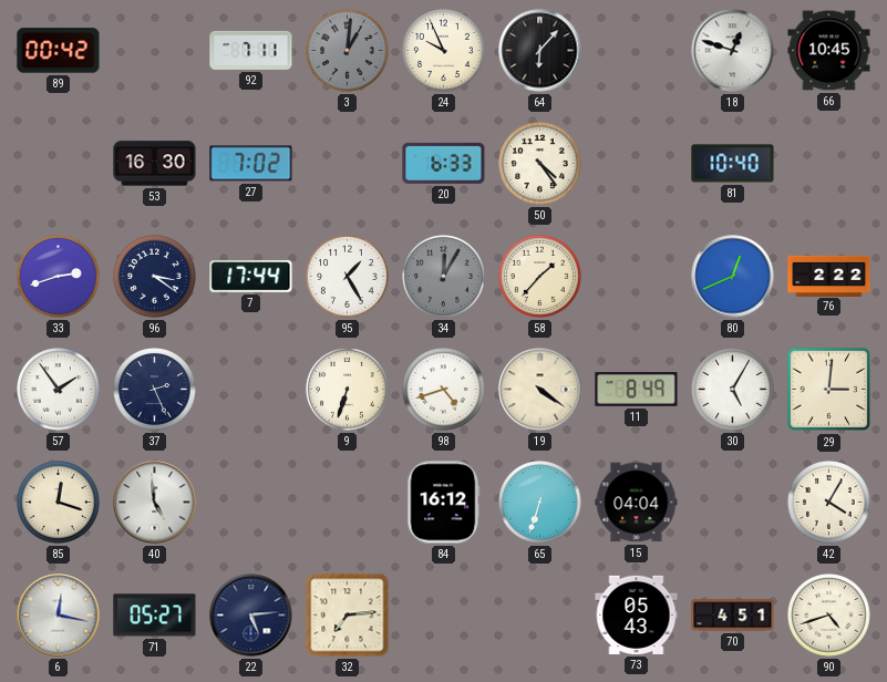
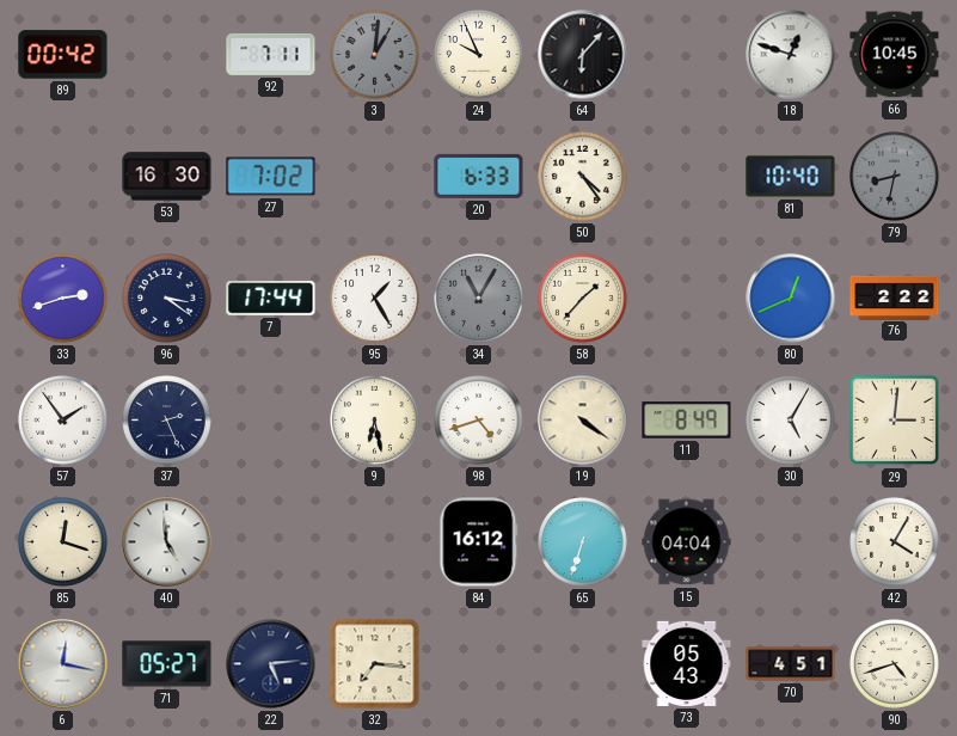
79: none -> 8:32 (895, 177)
34: 12:05 -> 11:05 (479, 299)
9: 6:33 -> 6:28 (375, 421)
32: 7:14 -> 7:16 (375, 664)
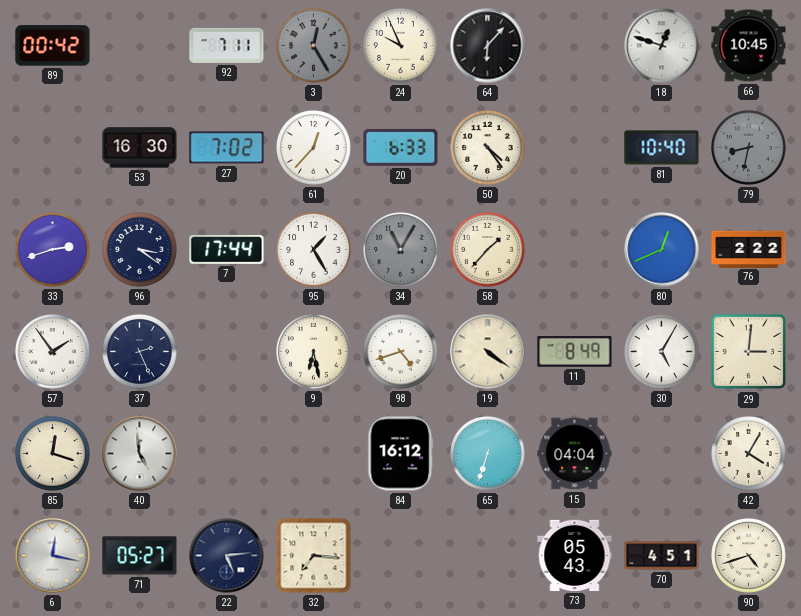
3: 1:01 -> 12:25 (314, 46)
61: none -> 12:37 (314, 148)
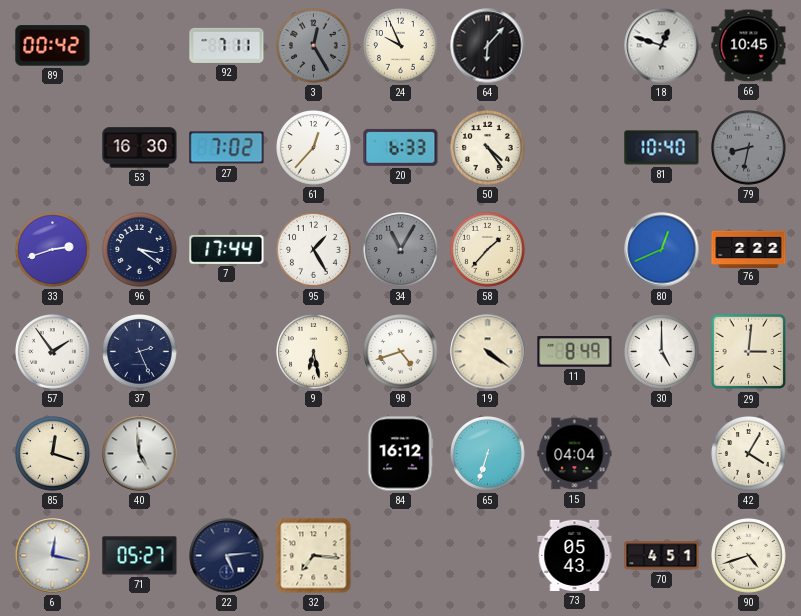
30: 5:05 -> 5:00 (662, 352)
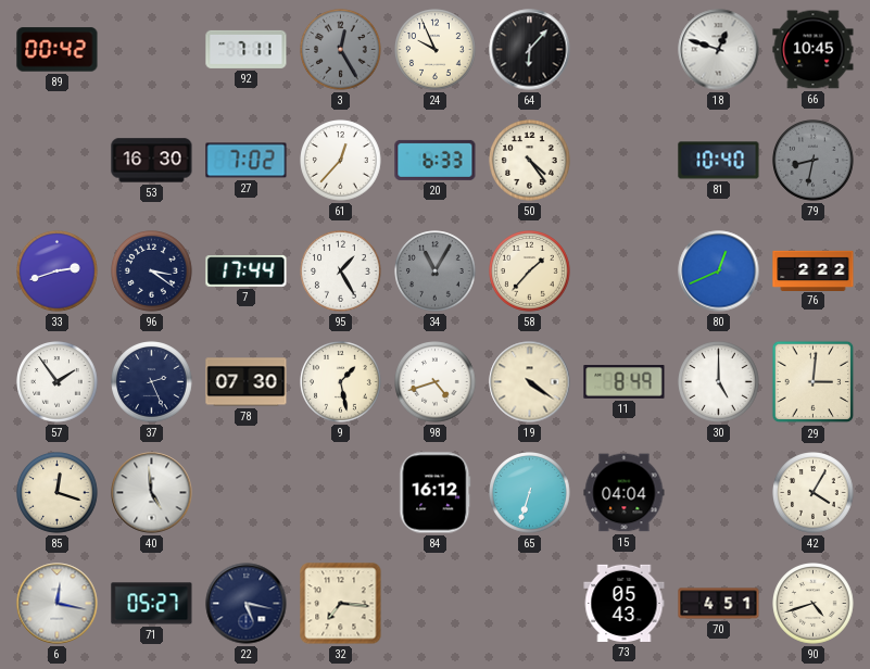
78: none -> 07:30 (247, 382)
9: 6:28 -> 1:28 (341, 382)
22: 5:14 -> 5:17 (247, 604)
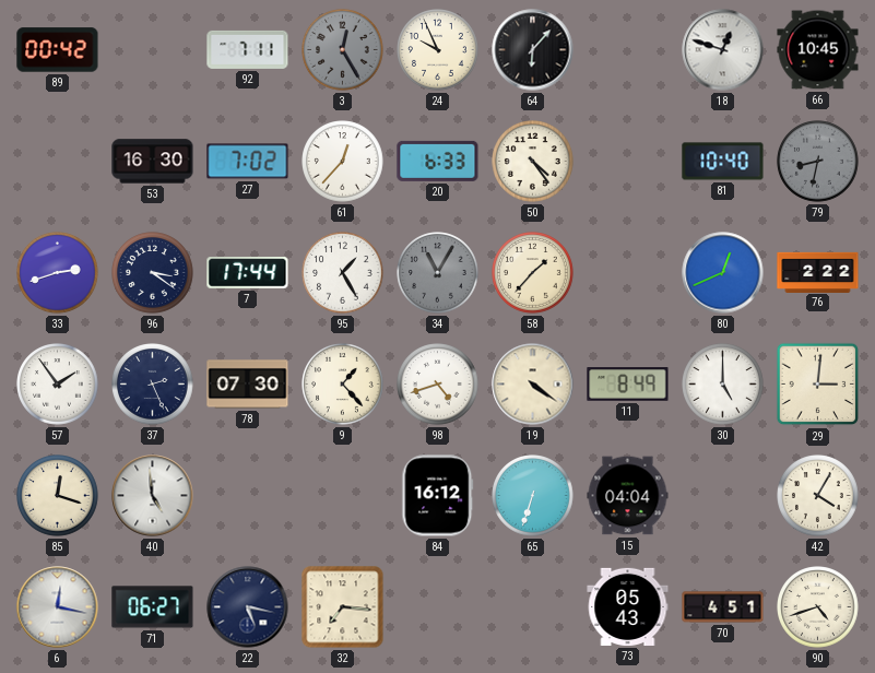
9: 1:28 -> 1:23 (343, 385)
71: 05:27 -> 06:27 (153, 607)
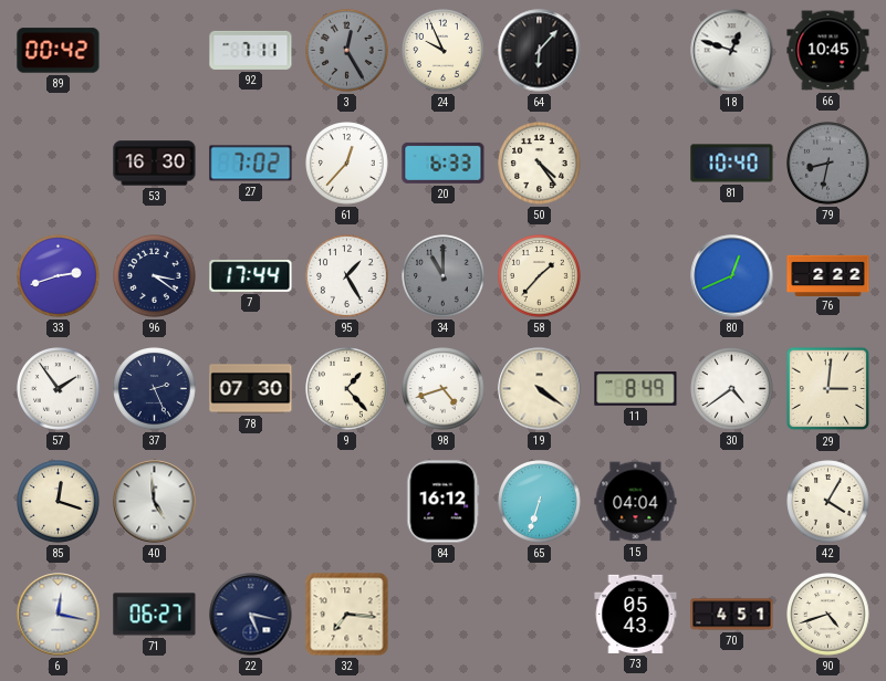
34: 11:05 -> 11:00 (444, 276)
30: 5:00 -> 4:39 (732, 389)
